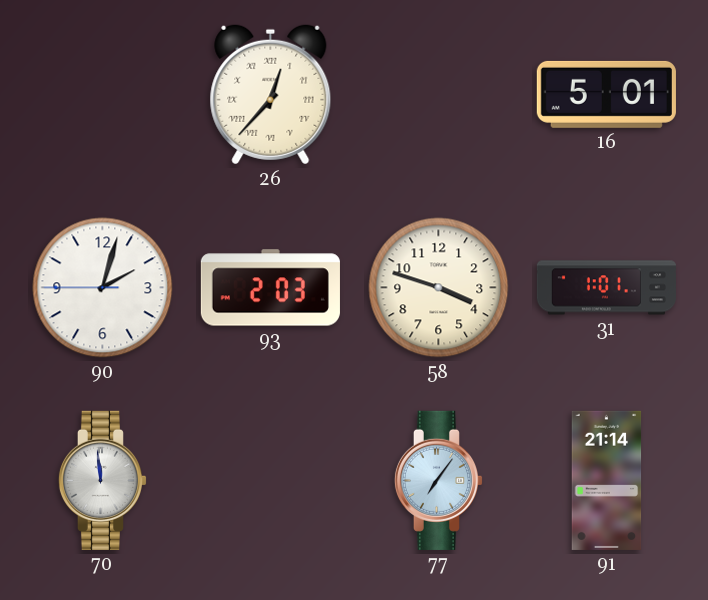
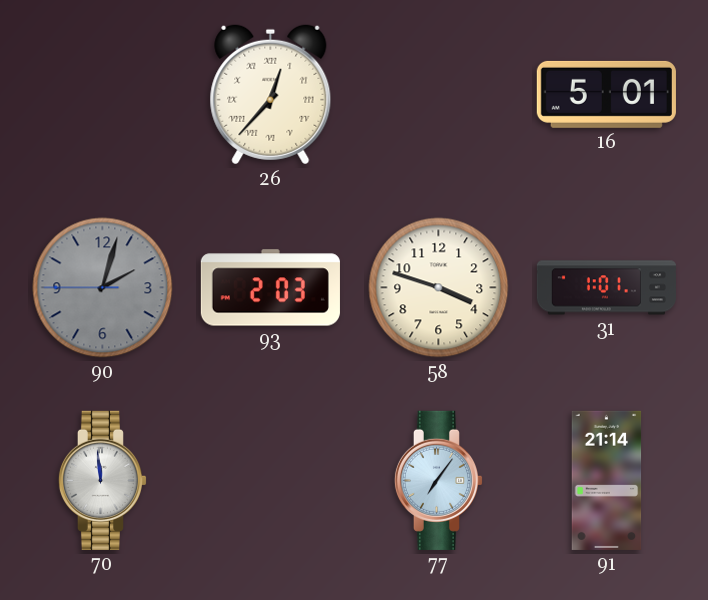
90 dial: white -> grey (103, 288)
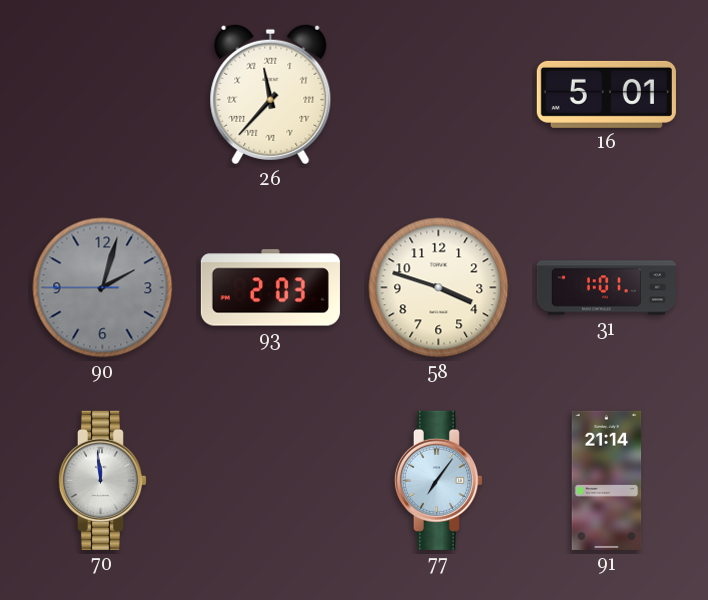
26: 12:37 -> 11:37 (271, 95)
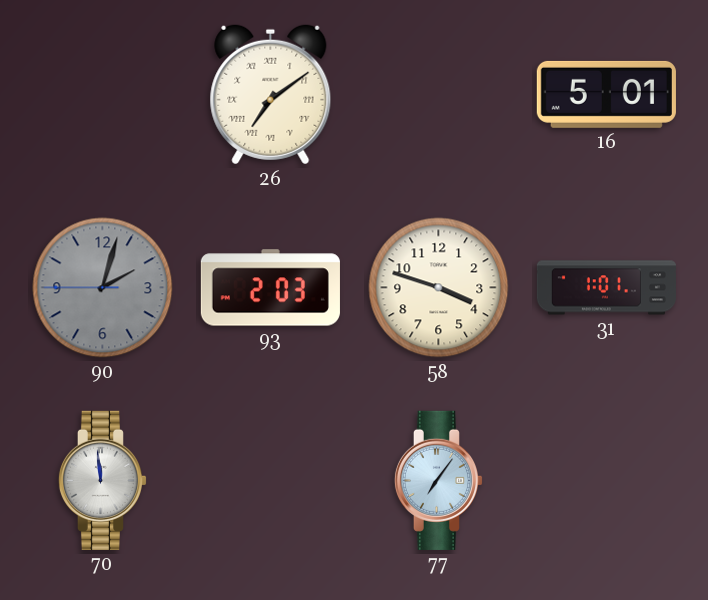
26: 11:37 -> 7:09 (271, 95)
91: 21:14 -> none (607, 480)
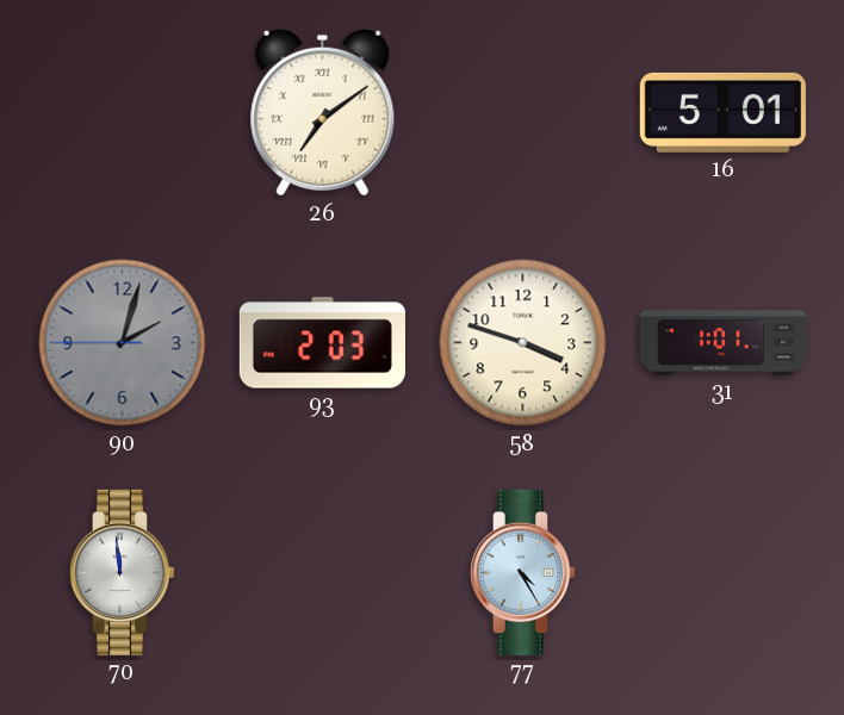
77: 7:06 -> 4:25 (522, 572)
